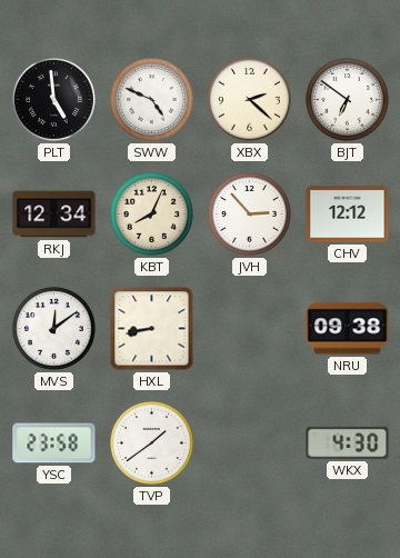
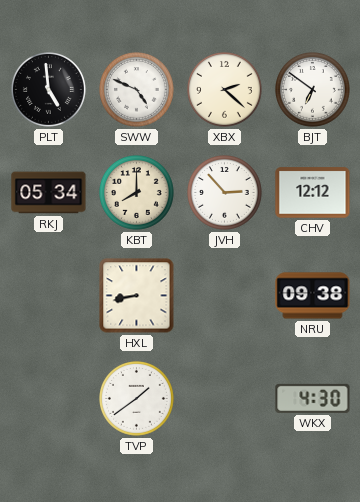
RKJ: 12:34 -> 05:34 (49, 193)
KBT: 8:04 -> 8:00 (137, 193)
MVS: 12:09 -> none (54, 329)
YSC: 23:58 -> none (54, 444)
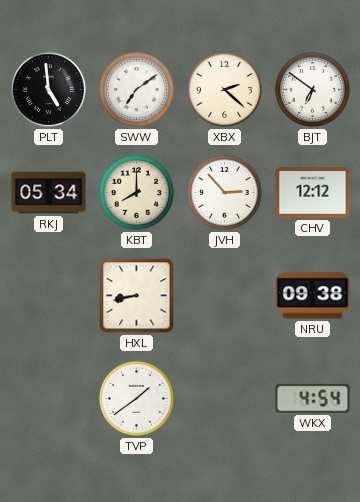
SWW: 4:49 -> 7:09 (137, 90)
WKX: 4:30 -> 4:54 (313, 398)
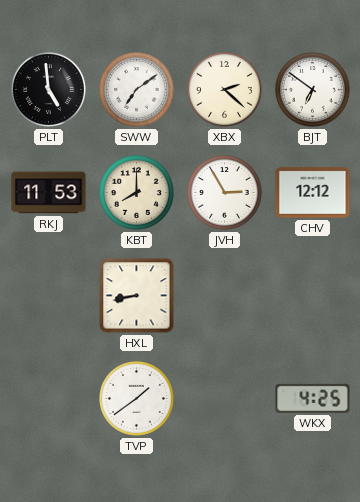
RKJ: 05:34 -> 11:53 (49, 193)
JVH: 2:53 -> 2:55 (225, 193)
NRU: 09:38 -> none (313, 296)
WKX: 4:54 -> 4:25 (313, 398)
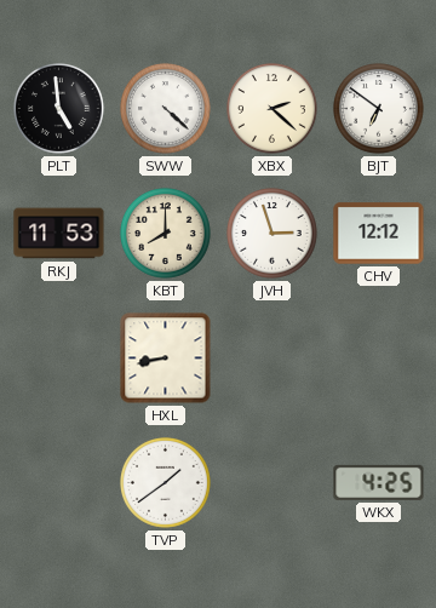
SWW: 7:09 -> 4:22 (166, 109)
JVH: 2:55 -> 2:57 (272, 234)
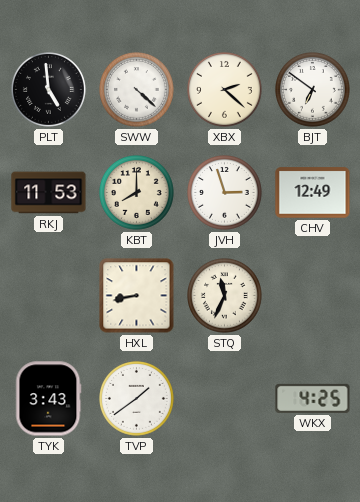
CHV: 12:12 -> 12:49 (313, 193)
STQ: none -> 11:34 (225, 296)
TYK: none -> 3:43 (49, 399)
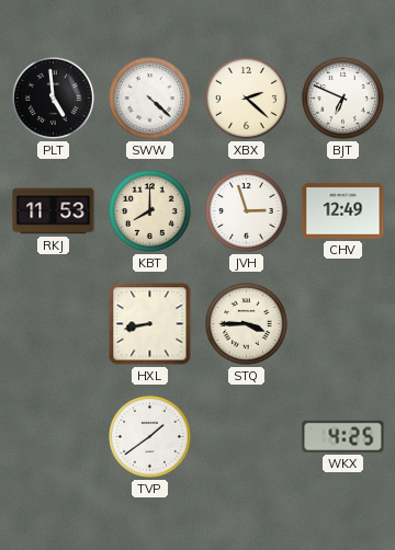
BJT: 6:51 -> 6:49 (343, 99)
STQ: 11:34 -> 3:45 (247, 324)
TYK: 3:43 -> none (49, 399)
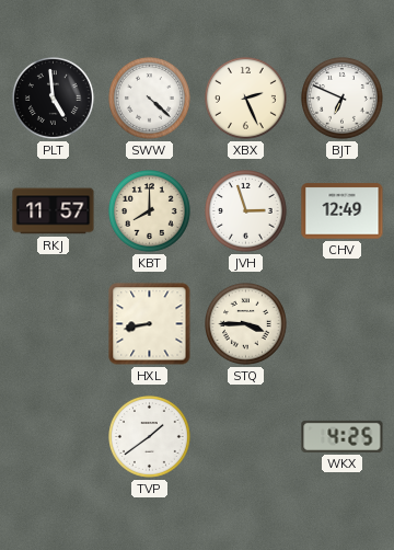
XBX: 2:22 -> 2:26 (246, 99)
RKJ: 11:53 -> 11:57 (54, 211)
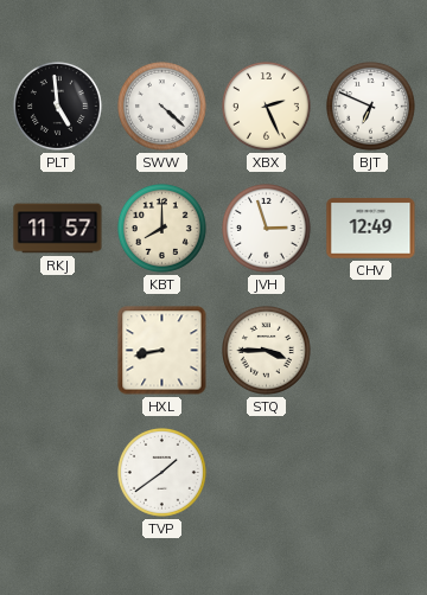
WKX: 4:25 -> none (343, 436)
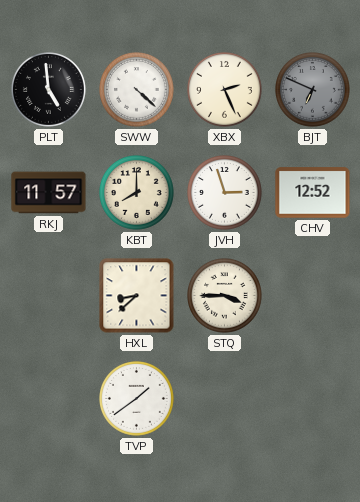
BJT dial: white -> grey (313, 90)
CHV: 12:49 -> 12:52 (313, 193)
HXL: 8:43 -> 8:38 (137, 296)
